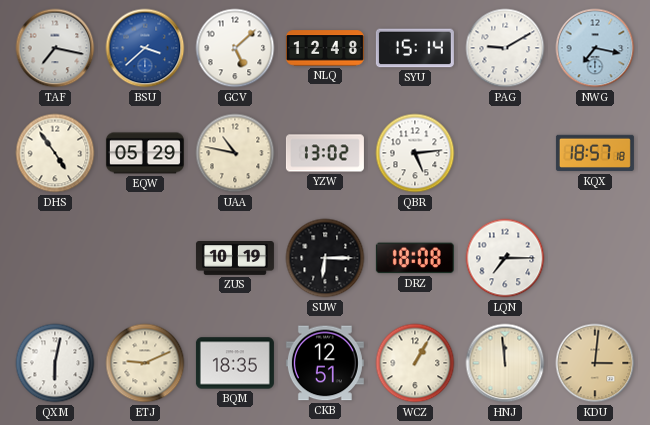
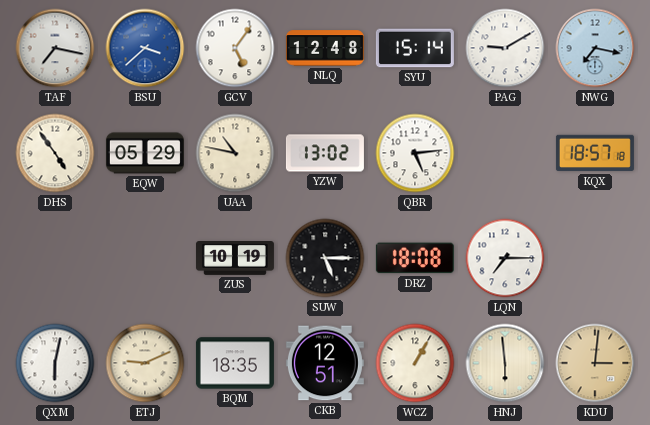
GCV: 5:08 -> 5:06 (235, 48)
SUW: 6:15 -> 5:15 (325, 258)
HNJ: 11:59 -> 5:59 (505, 363)
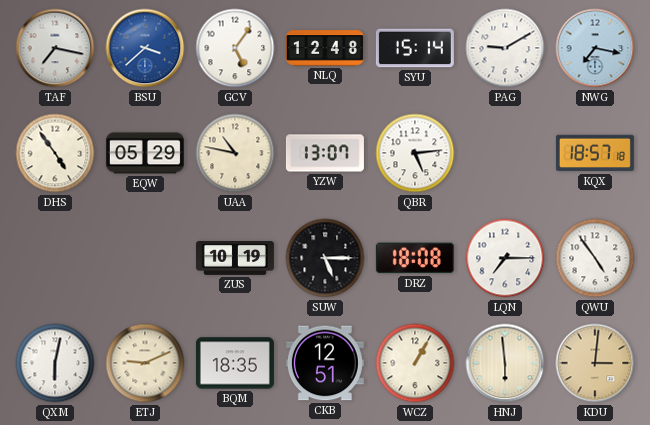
YZW: 13:02 -> 13:07 (325, 153)
QWU: none -> 4:54 (595, 258)
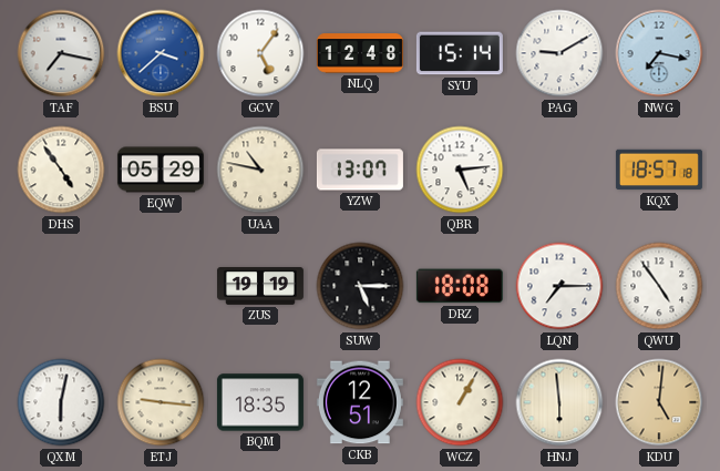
ZUS: 10:19 -> 19:19 (260, 287)
ETJ: 9:11 -> 9:16 (161, 402)
KDU: 3:01 -> 5:01 (659, 402)
